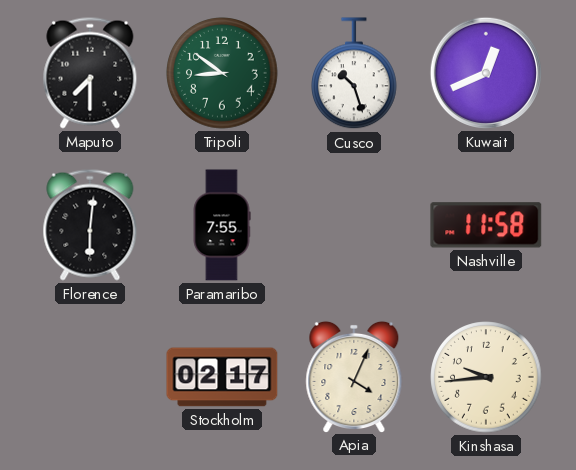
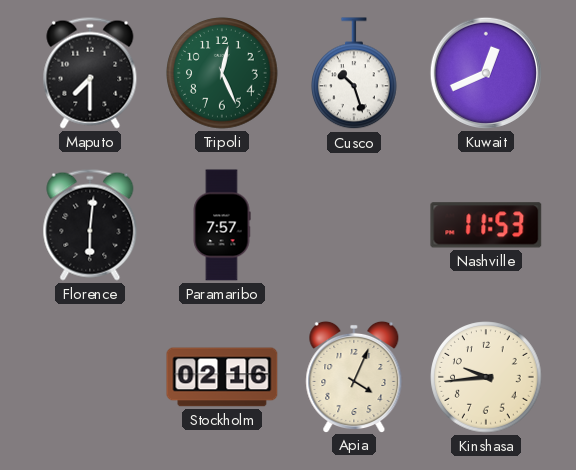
Tripoli: 8:51 -> 12:26 (222, 73)
Paramaribo: 7:55 -> 7:57 (222, 225)
Nashville: 11:58 -> 11:53 (486, 225)
Stockholm: 02:17 -> 02:16 (222, 377)
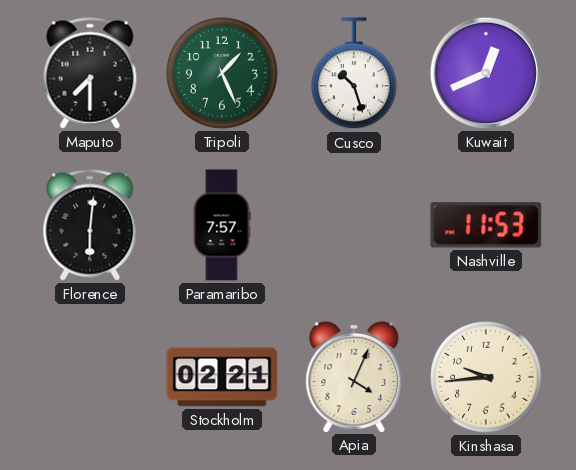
Tripoli: 12:26 -> 1:26 (222, 73)
Stockholm: 02:16 -> 02:21 (222, 377)
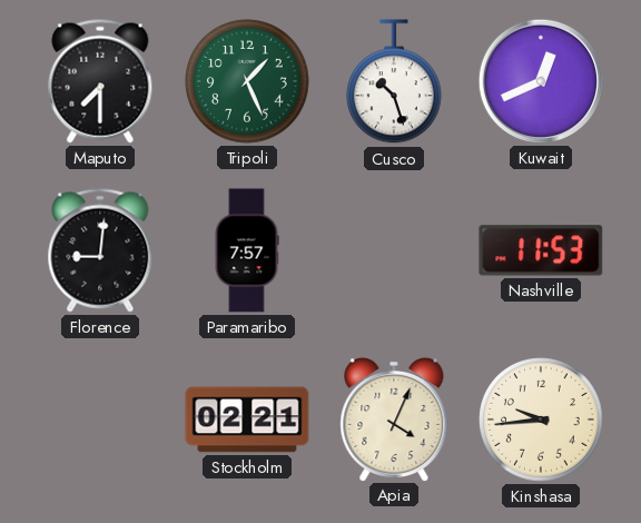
Florence: 6:01 -> 9:01 (100, 250)
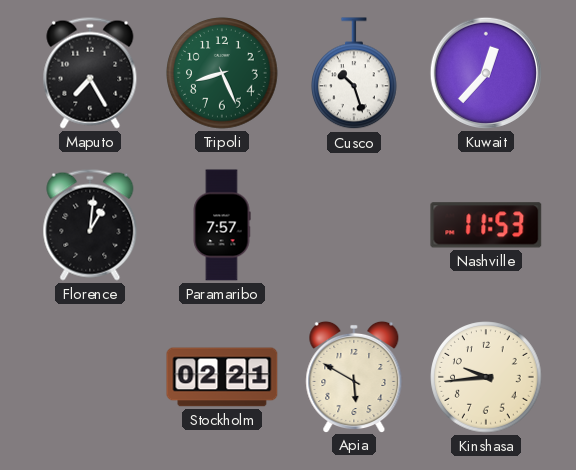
Maputo: 7:30 -> 7:25 (90, 73)
Tripoli: 1:26 -> 8:26 (222, 73)
Kuwait: 12:41 -> 12:37 (486, 73)
Florence: 9:01 -> 1:01 (90, 225)
Apia: 4:04 -> 5:50 (354, 376)
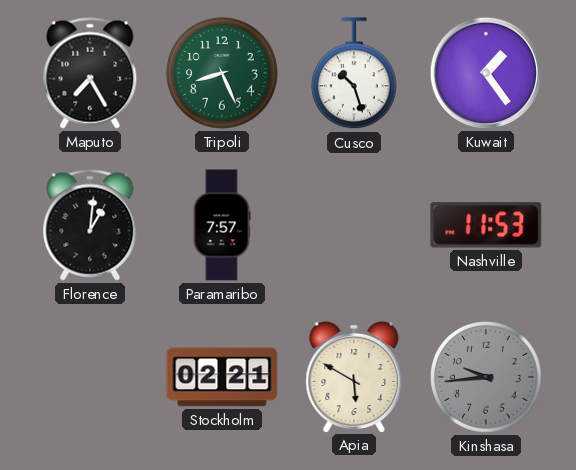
Kuwait: 12:37 -> 1:24 (486, 73)
Kinshasa dial: cream -> grey (486, 377)
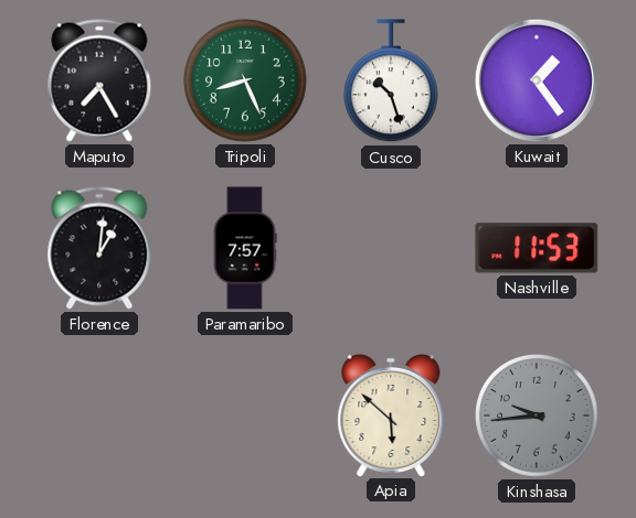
Stockholm: 02:21 -> none (222, 377)
Apia: 5:50 -> 5:52 (391, 414)
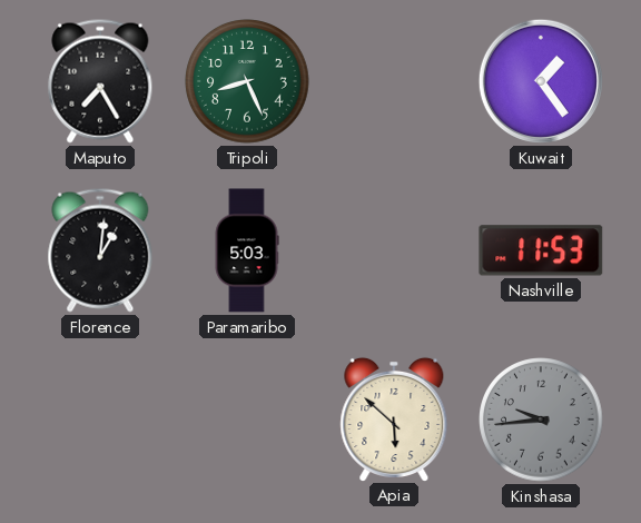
Cusco: 10:27 -> none (392, 82)
Paramaribo: 7:57 -> 5:03 (247, 250)
